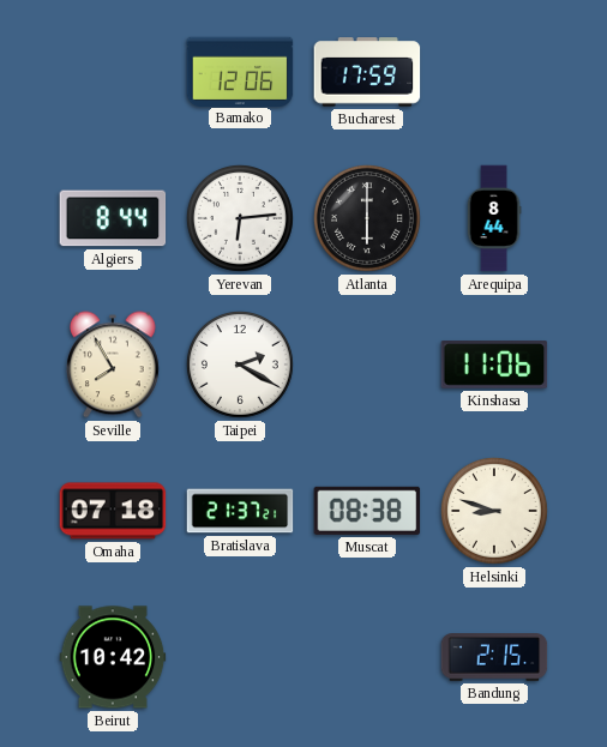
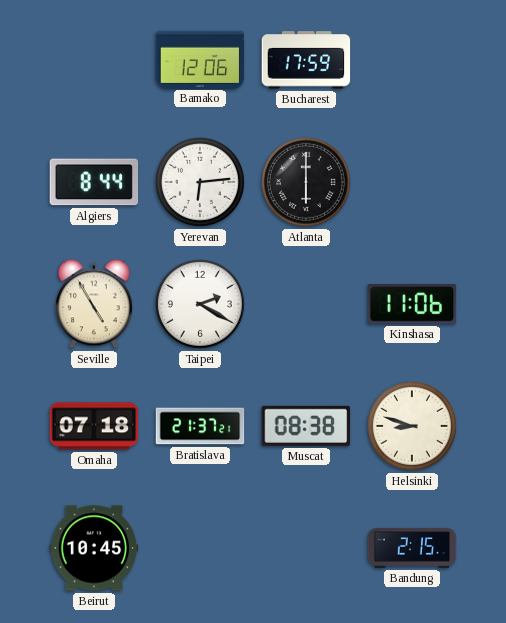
Arequipa: 8:44 -> none (494, 218)
Seville: 7:55 -> 4:55 (94, 304)
Beirut: 10:42 -> 10:45 (94, 548)
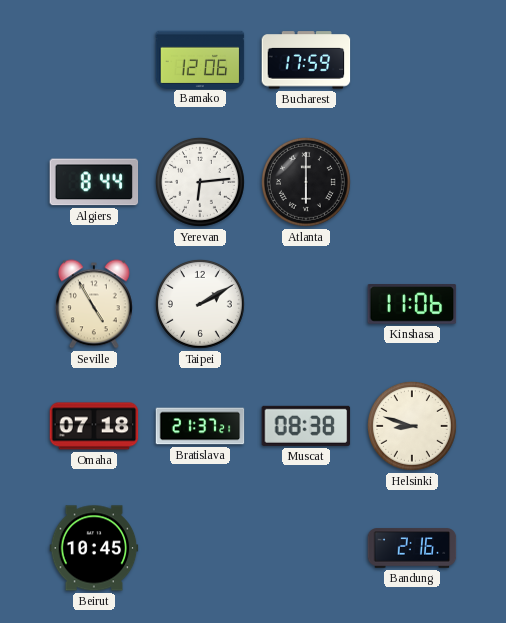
Taipei: 2:20 -> 2:10 (200, 304)
Bandung: 2:15 -> 2:16 (412, 548)
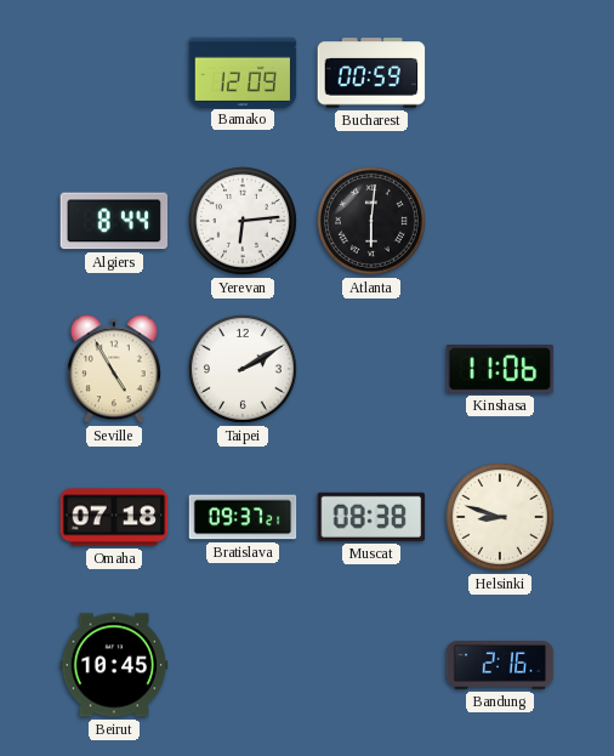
Bamako: 12:06 -> 12:09 (243, 72)
Bucharest: 17:59 -> 00:59 (371, 73)
Atlanta: 6:00 -> 6:01 (371, 221)
Bratislava: 21:37 -> 09:37 (243, 517)
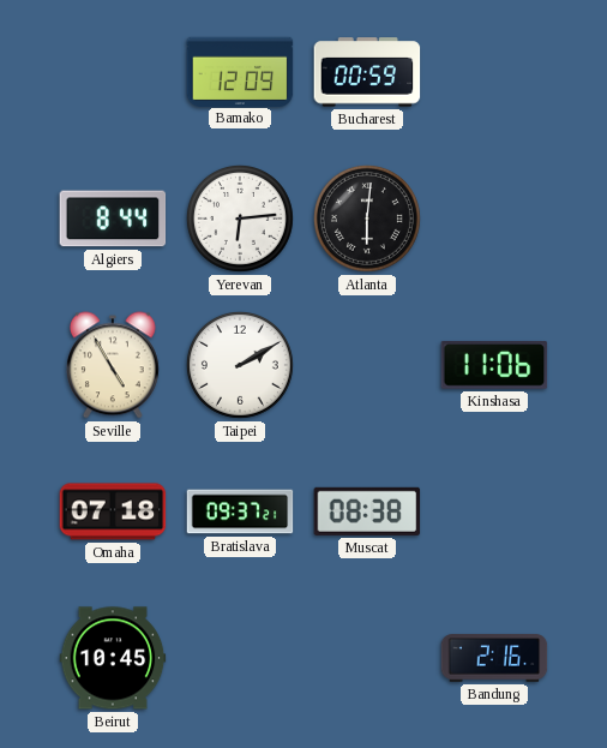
Helsinki: 8:48 -> none (500, 517)
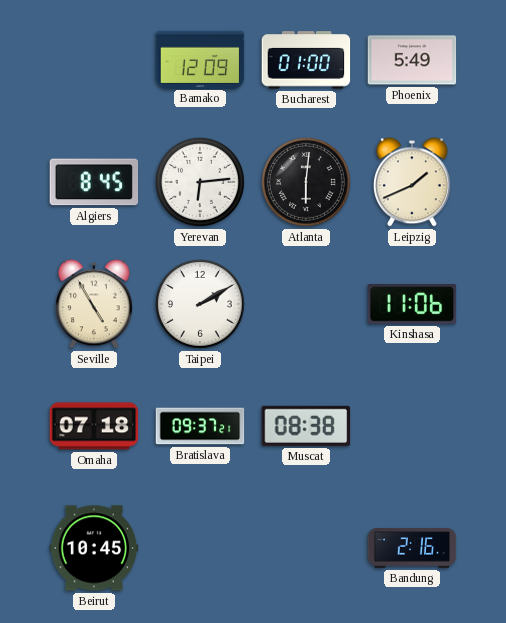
Bucharest: 00:59 -> 01:00 (306, 60)
Phoenix: none -> 5:49 (412, 60)
Algiers: 8:44 -> 8:45 (94, 182)
Leipzig: none -> 1:41 (412, 182)
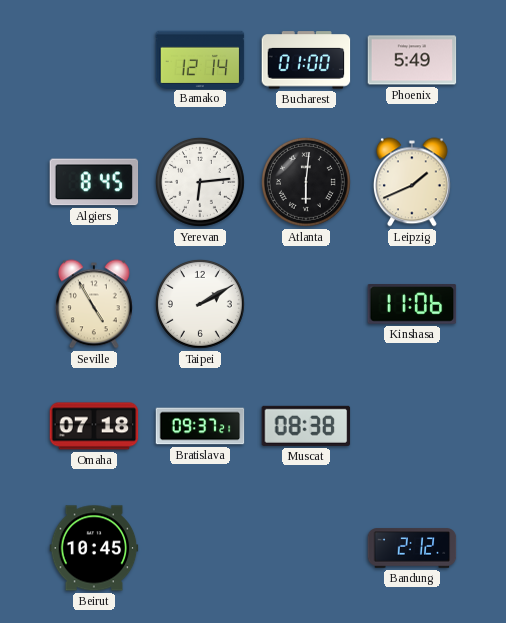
Bamako: 12:09 -> 12:14 (200, 59)
Bandung: 2:16 -> 2:12 (412, 548)
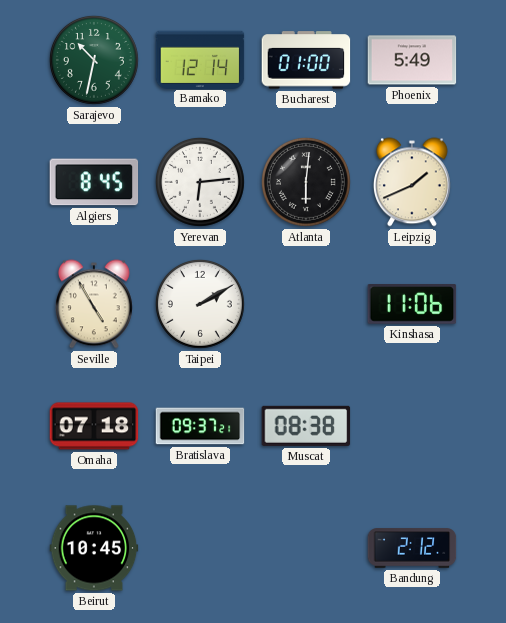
Sarajevo: none -> 10:32 (94, 60)
